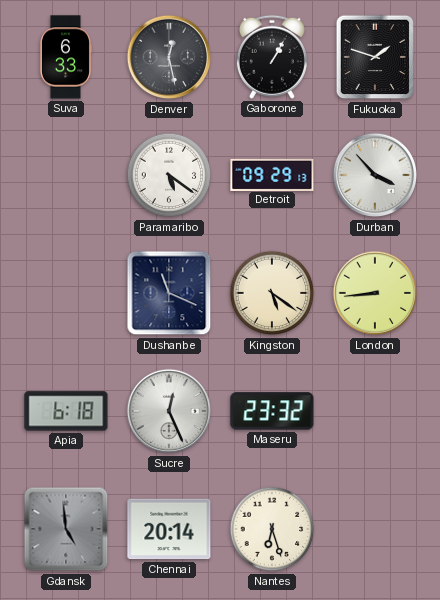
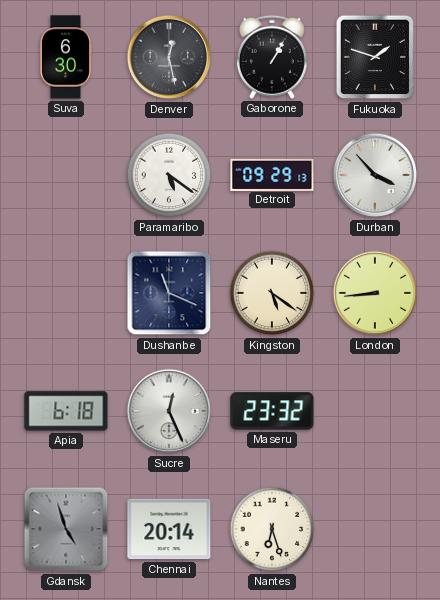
Suva: 6:33 -> 6:30 (65, 57)
Gdansk: 4:59 -> 4:57 (66, 529)
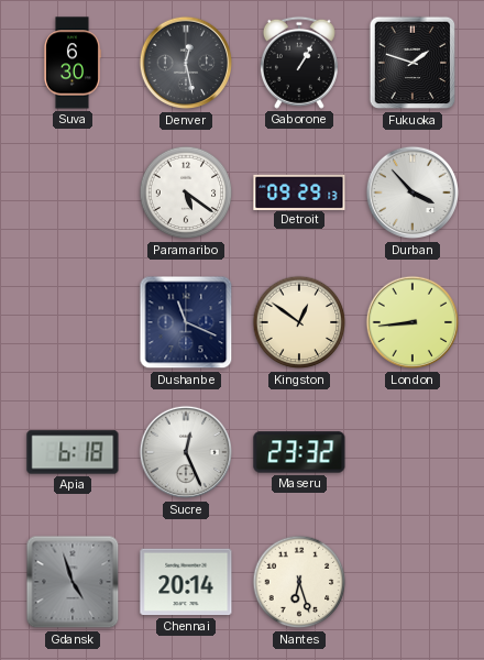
Kingston: 5:21 -> 12:51 (299, 322)
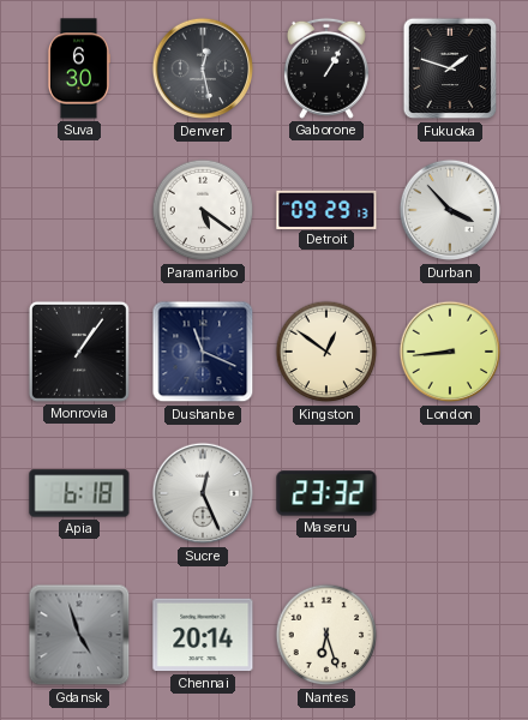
Monrovia: none -> 1:06 (79, 352)
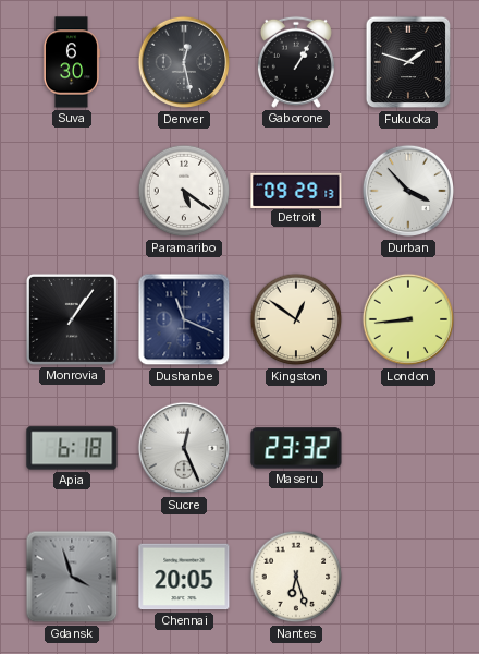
Gdansk: 4:57 -> 3:57 (72, 577)
Chennai: 20:14 -> 20:05 (184, 577)
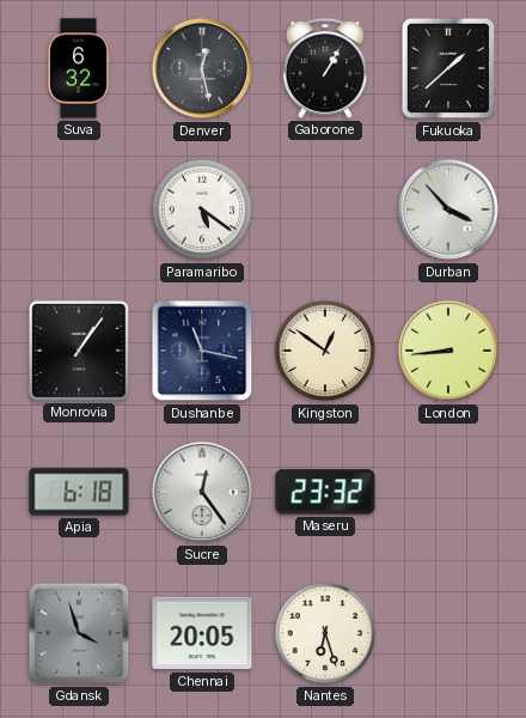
Suva: 6:30 -> 6:32 (78, 68)
Fukuoka: 1:48 -> 1:38 (448, 68)
Detroit: 09:29 -> none (296, 190)
Dushanbe: 11:19 -> 11:17 (202, 351)
Sucre: 12:26 -> 12:24 (202, 492)
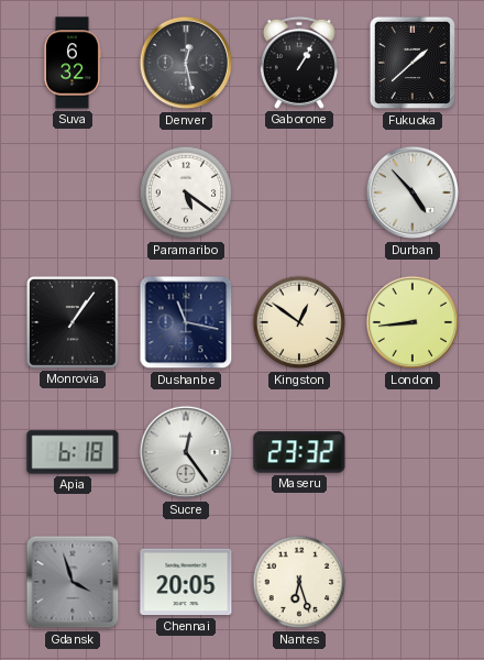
Durban: 3:53 -> 4:53 (413, 193)
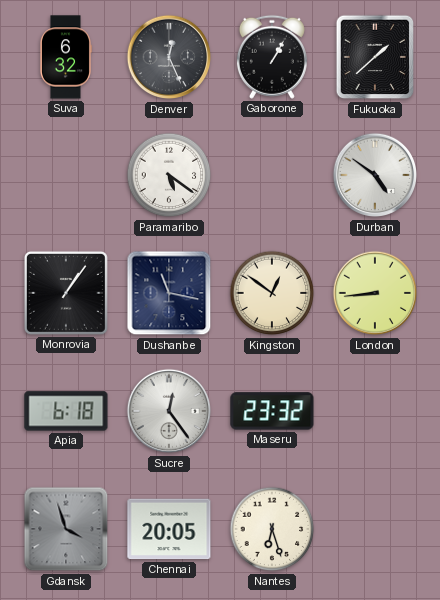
Denver: 12:28 -> 12:26 (169, 57)
Durban: 4:53 -> 4:51 (375, 175)
